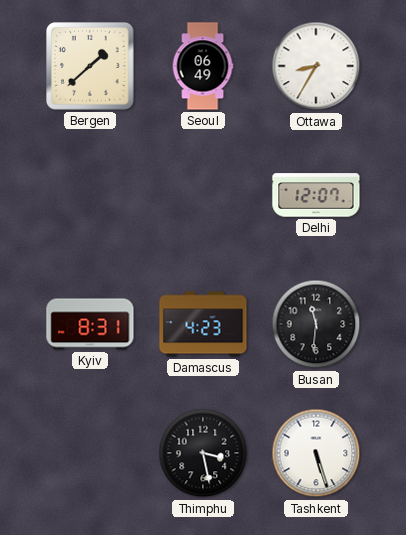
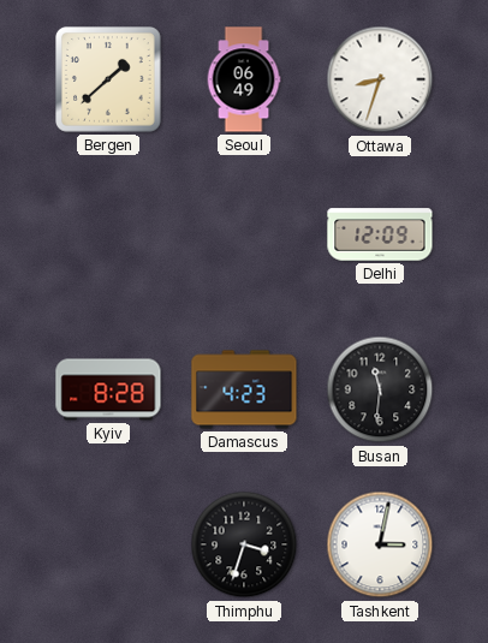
Ottawa: 8:35 -> 8:33 (380, 79)
Delhi: 12:07 -> 12:09 (380, 234)
Kyiv: 8:31 -> 8:28 (108, 389)
Thimphu: 3:28 -> 3:33 (244, 544)
Tashkent: 5:27 -> 3:02 (380, 544)
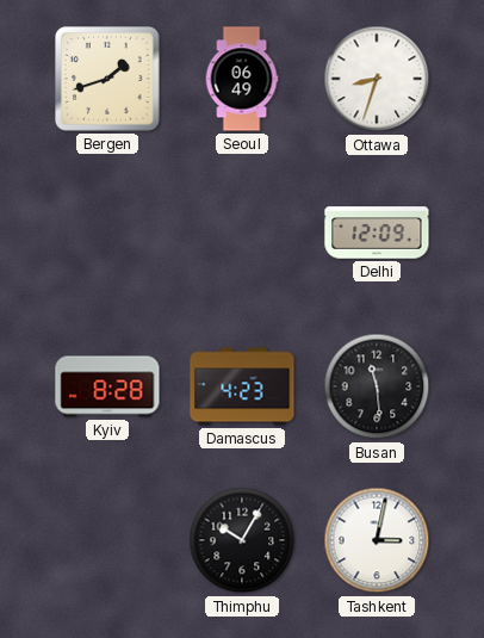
Bergen: 1:38 -> 1:42 (108, 80)
Busan: 11:31 -> 11:29 (377, 386)
Thimphu: 3:33 -> 10:05 (242, 540)
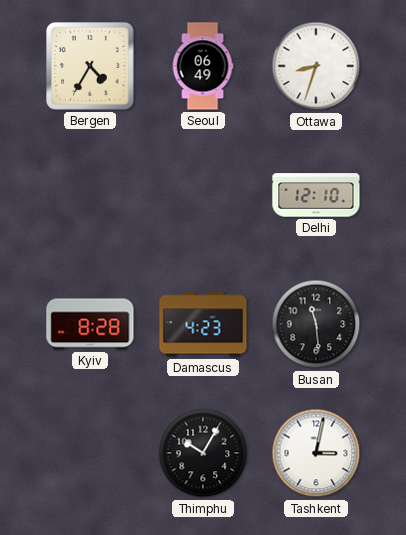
Bergen: 1:42 -> 4:35 (91, 67)
Delhi: 12:09 -> 12:10 (316, 195)
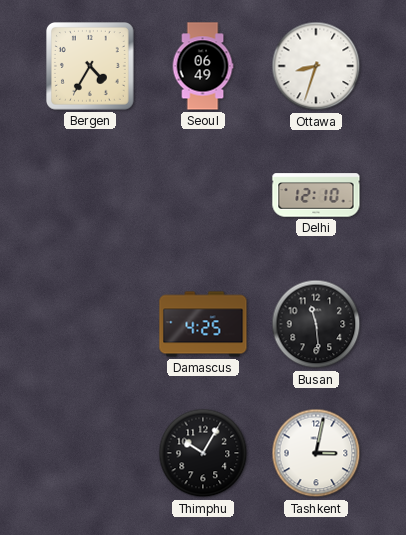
Kyiv: 8:28 -> none (90, 324)
Damascus: 4:23 -> 4:25 (203, 324)
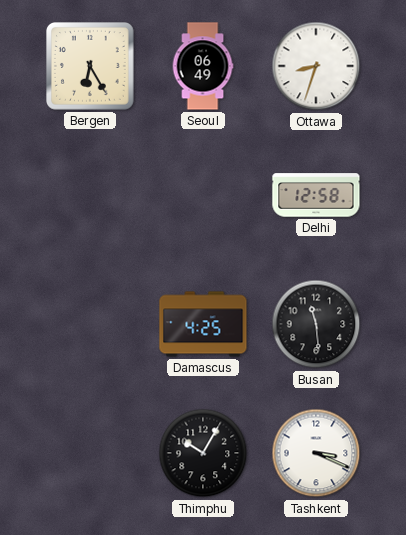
Bergen: 4:35 -> 6:25 (91, 67)
Delhi: 12:10 -> 12:58 (316, 195)
Tashkent: 3:02 -> 3:19 (316, 453)
